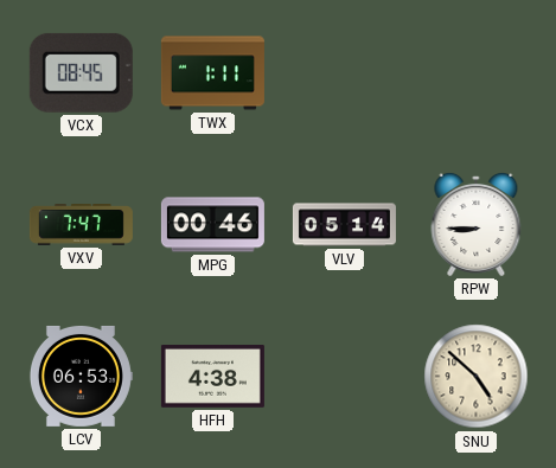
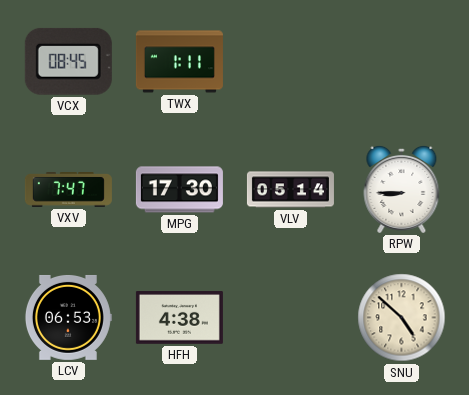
MPG: 00:46 -> 17:30 (179, 190)
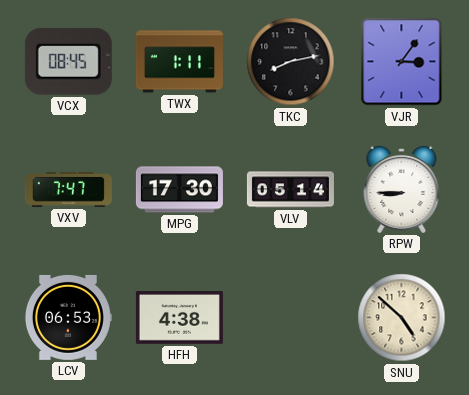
TKC: none -> 8:13 (291, 62)
VJR: none -> 3:06 (402, 62)
